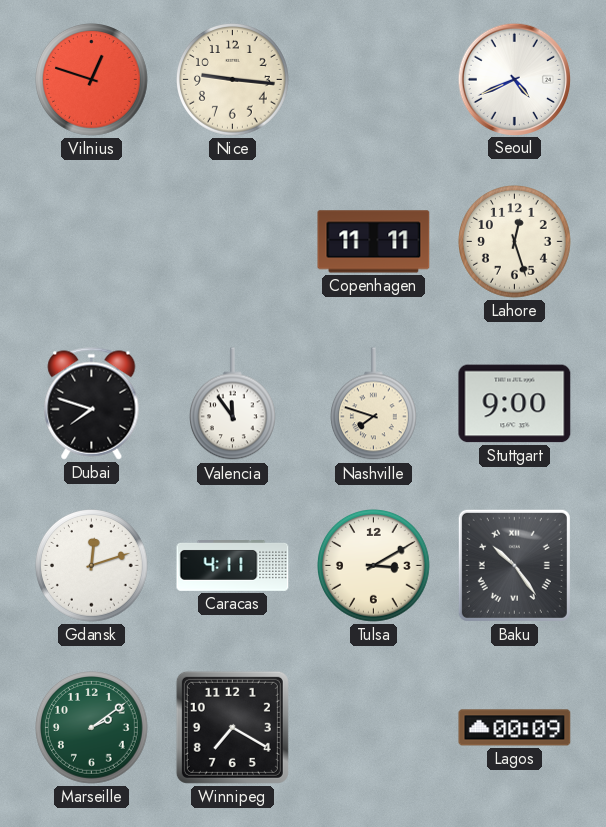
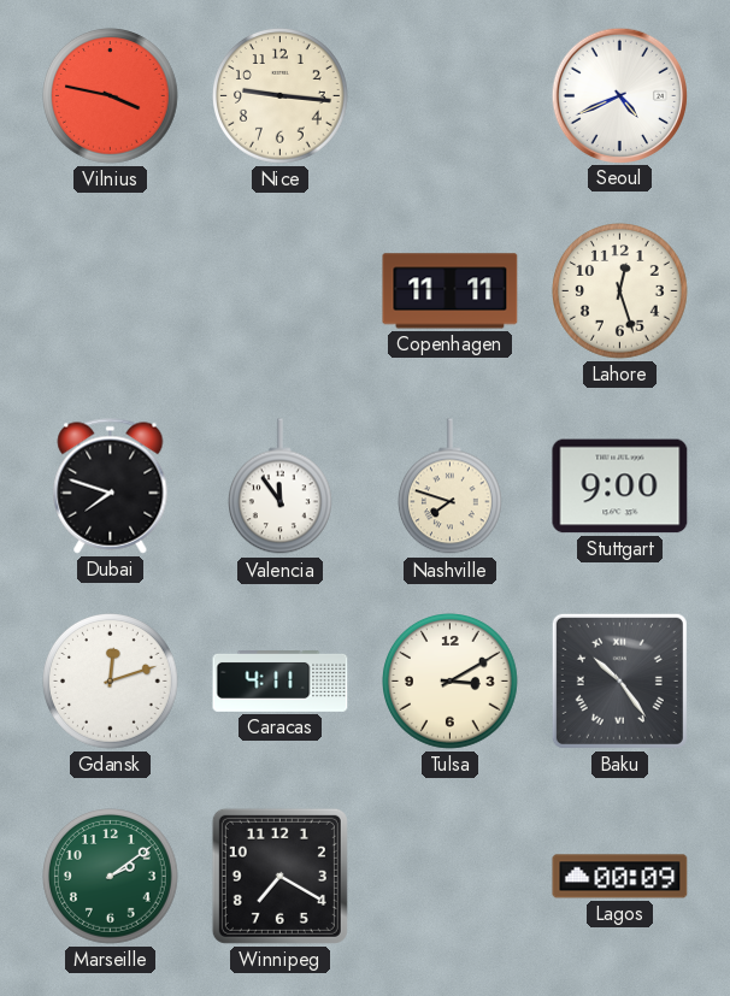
Vilnius: 12:48 -> 3:47 (111, 96)
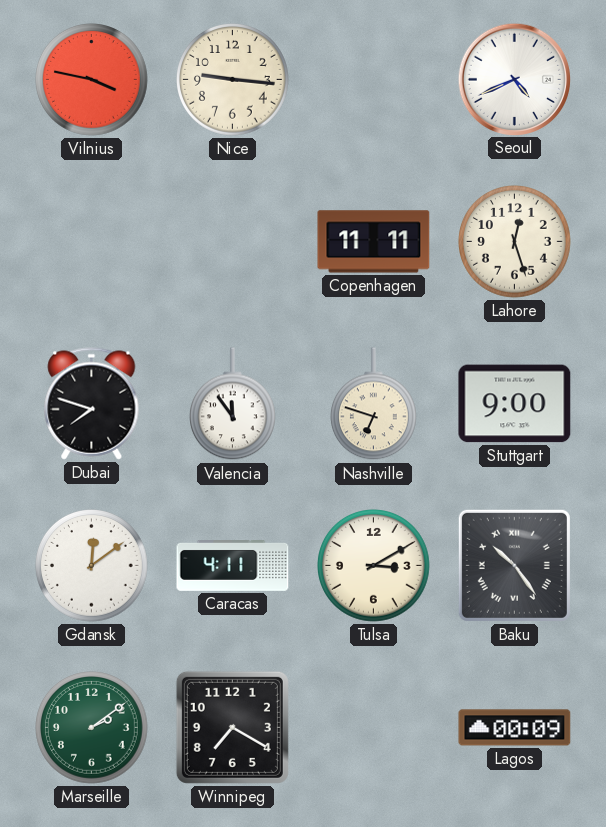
Nashville: 7:48 -> 6:48 (373, 404)
Gdansk: 12:12 -> 12:09 (92, 566)
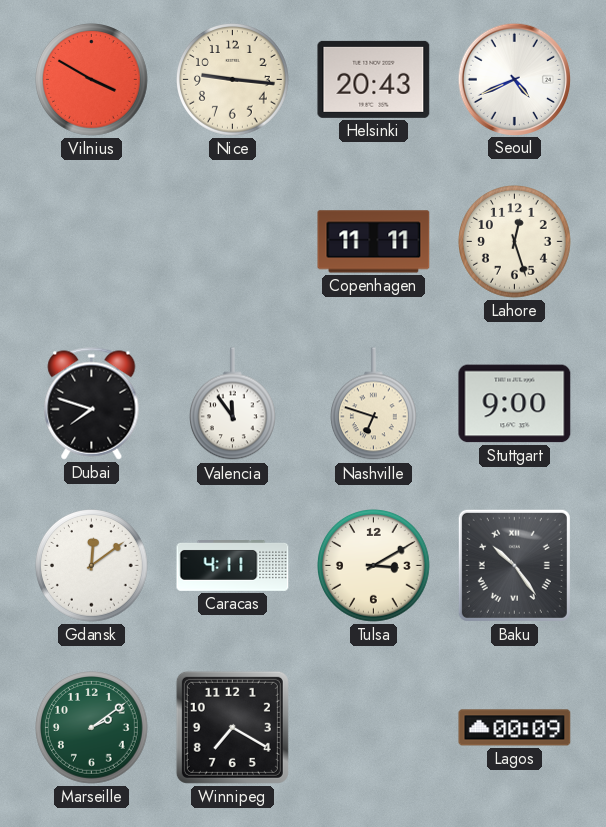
Vilnius: 3:47 -> 3:50 (92, 80)
Helsinki: none -> 20:43 (374, 79)
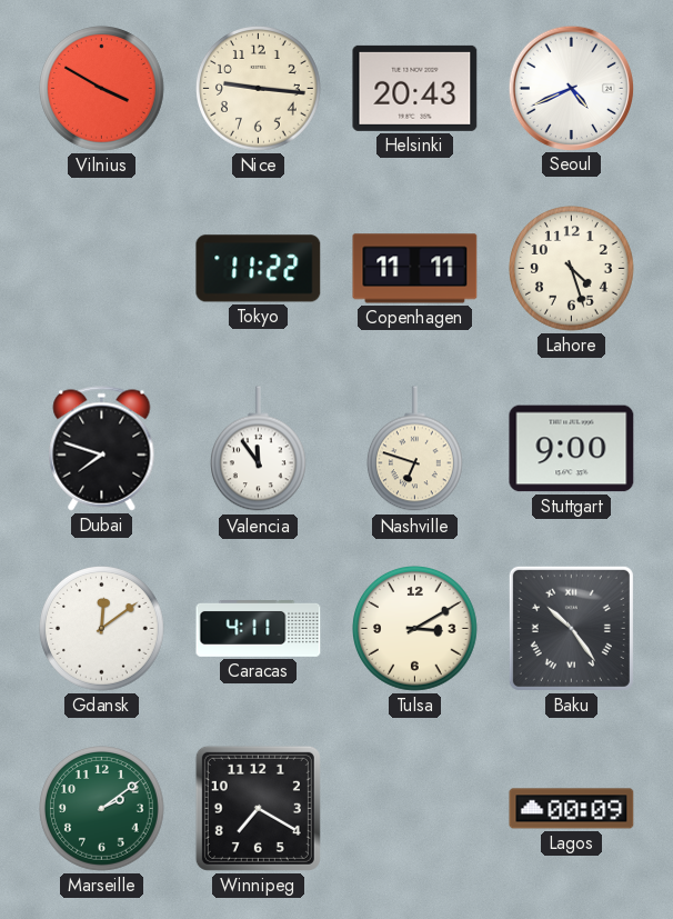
Tokyo: none -> 11:22 (259, 269)
Lahore: 12:27 -> 4:27 (572, 269)
